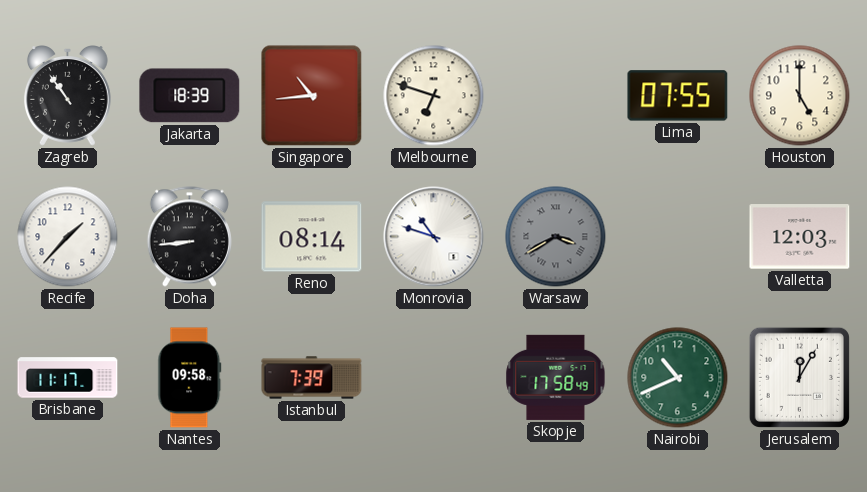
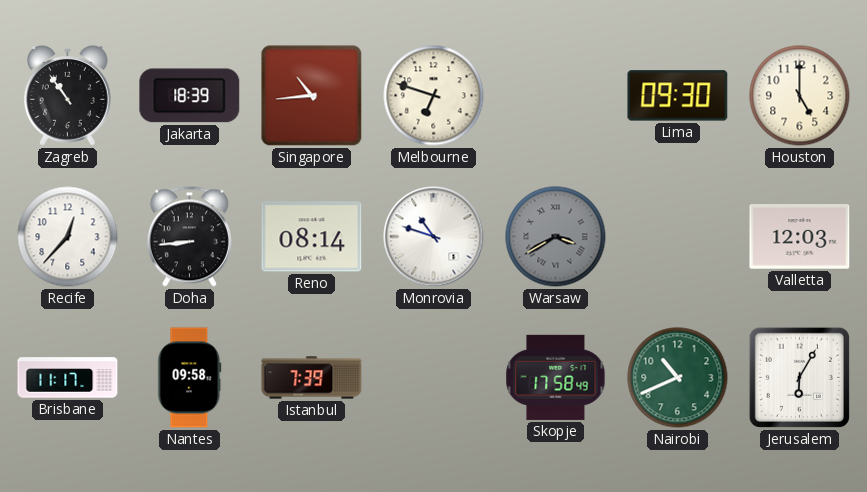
Lima: 07:55 -> 09:30 (678, 96)
Recife: 1:37 -> 12:37 (68, 237)
Jerusalem: 12:05 -> 6:05 (799, 377)
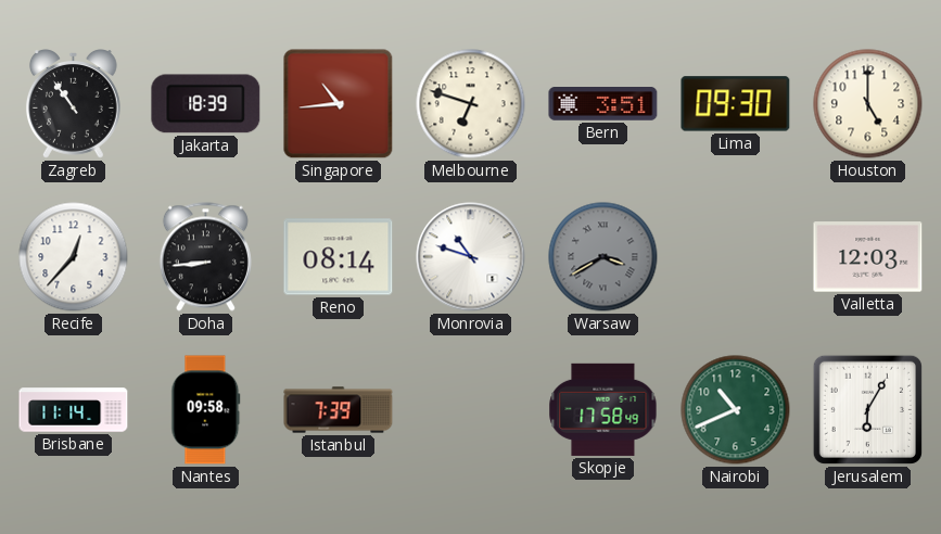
Bern: none -> 3:51 (603, 104)
Brisbane: 11:17 -> 11:14 (74, 410)
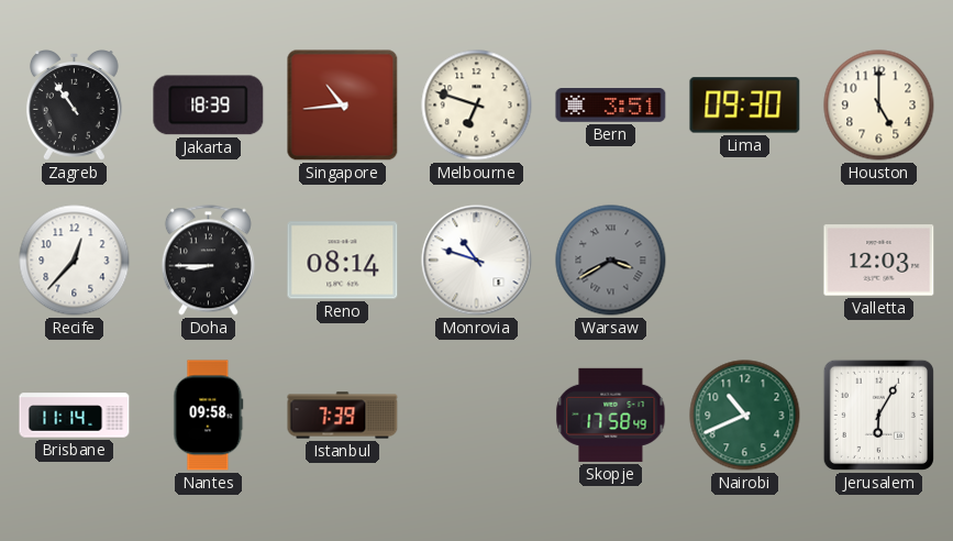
Doha: 8:44 -> 8:45 (208, 261)
